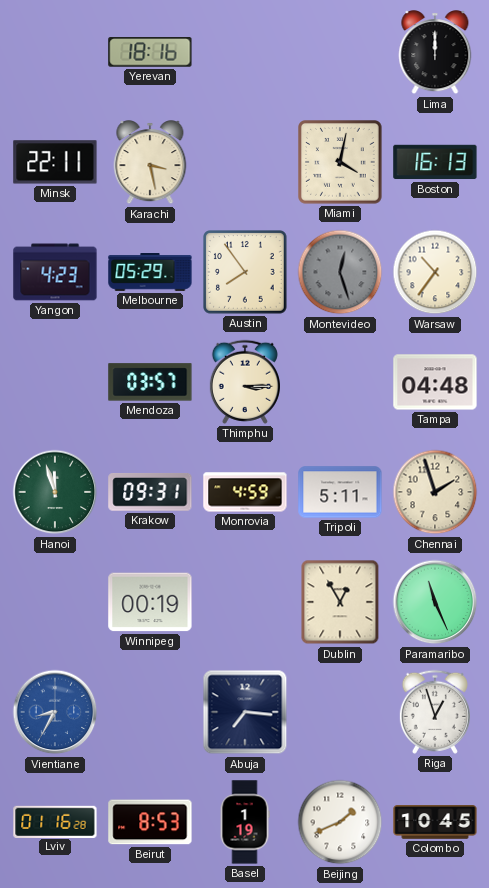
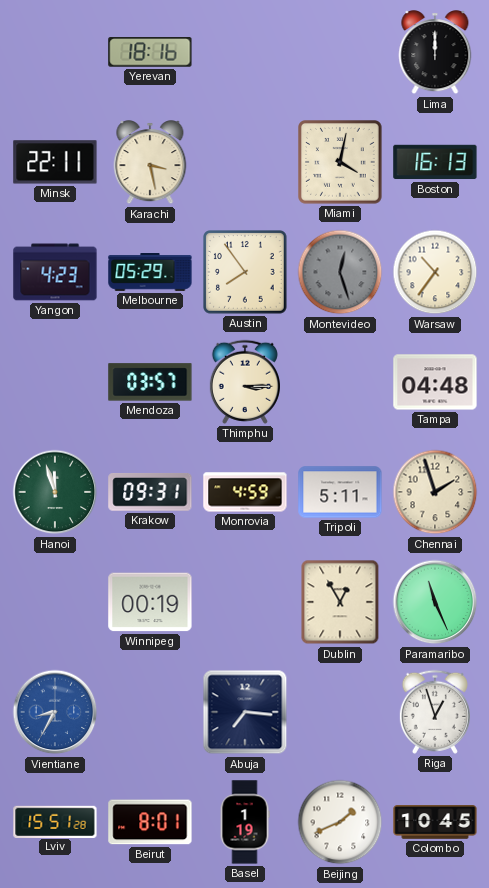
Lviv: 01:16 -> 15:51 (55, 821)
Beirut: 8:53 -> 8:01 (150, 822)
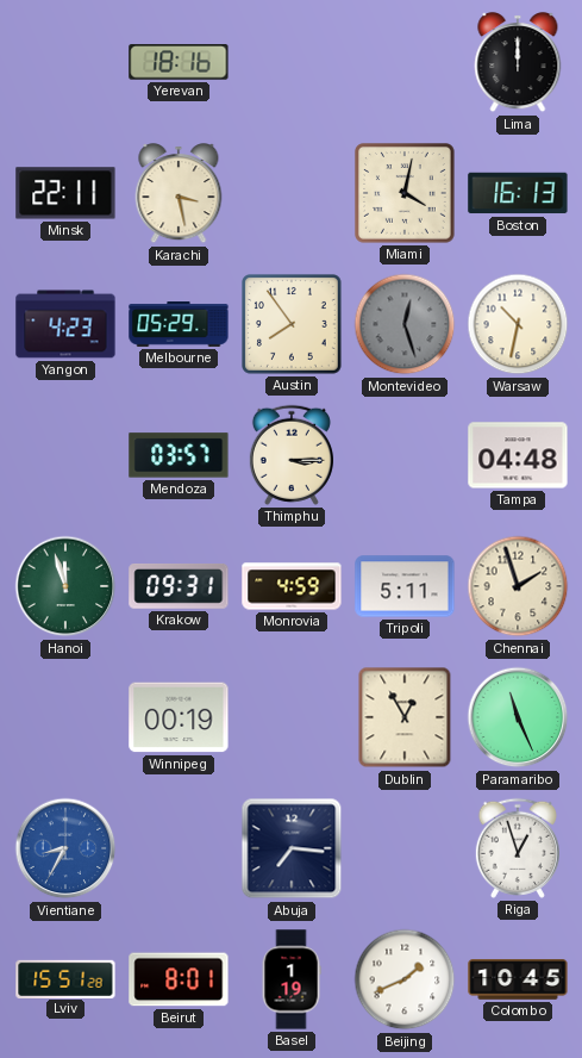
Warsaw: 10:36 -> 10:32 (518, 324)
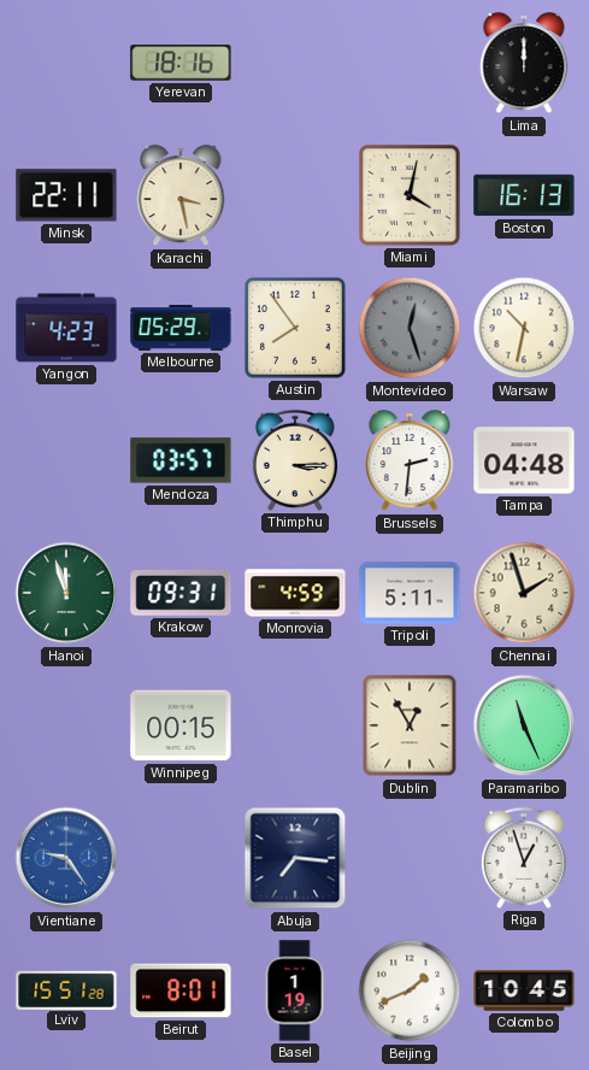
Brussels: none -> 2:31 (410, 461)
Winnipeg: 00:19 -> 00:15 (181, 725)
Vientiane: 8:35 -> 9:24 (66, 858)
